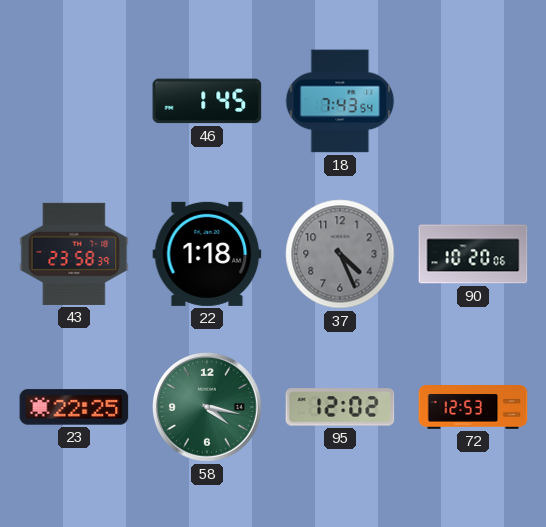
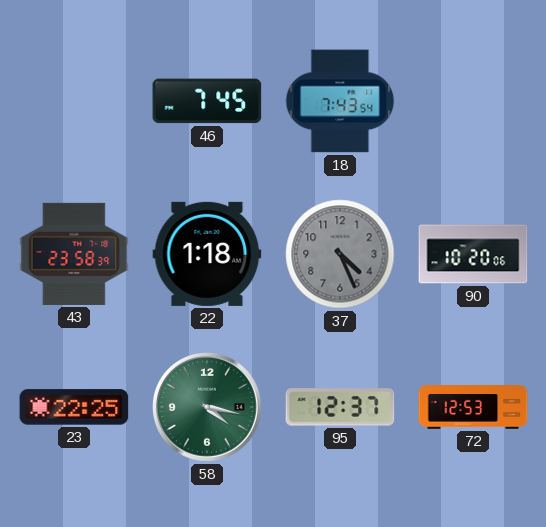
46: 1:45 -> 7:45 (207, 101)
95: 12:02 -> 12:37 (340, 407)
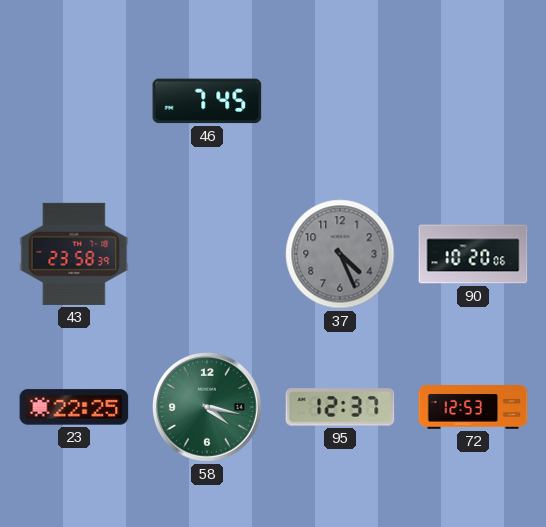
18: 7:43 -> none (340, 101)
22: 1:18 -> none (207, 254)
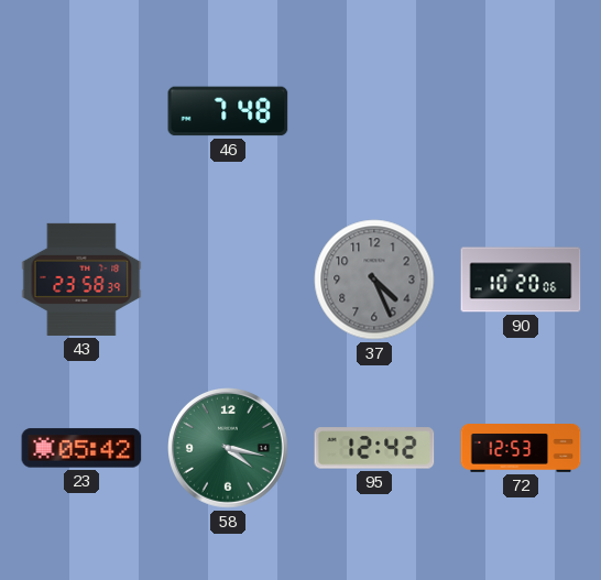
46: 7:45 -> 7:48 (228, 111)
23: 22:25 -> 05:42 (81, 448)
95: 12:37 -> 12:42 (374, 448)
